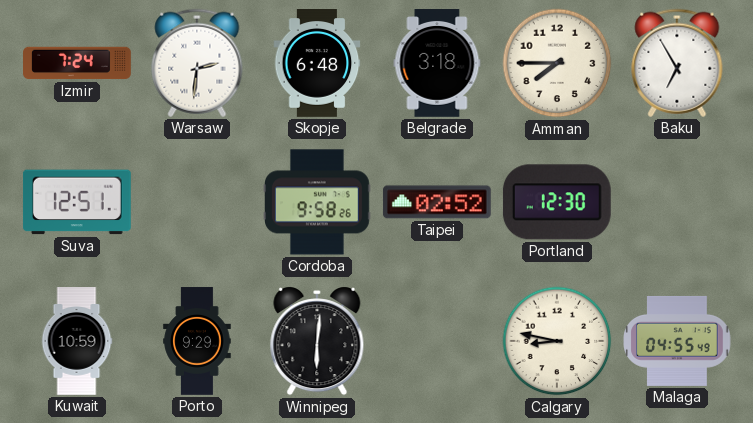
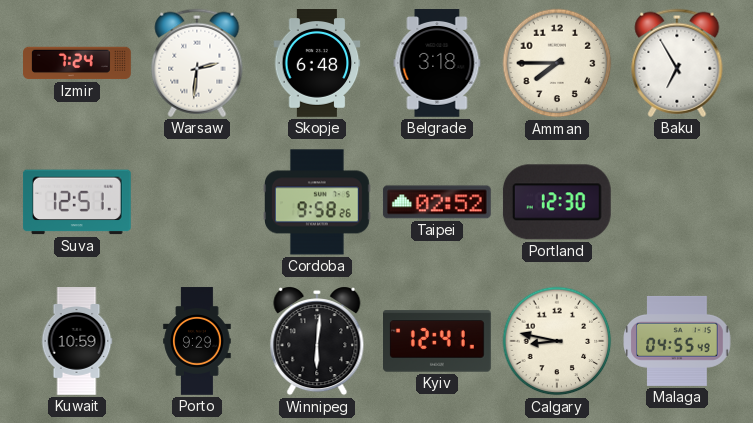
Kyiv: none -> 12:41 (438, 341)
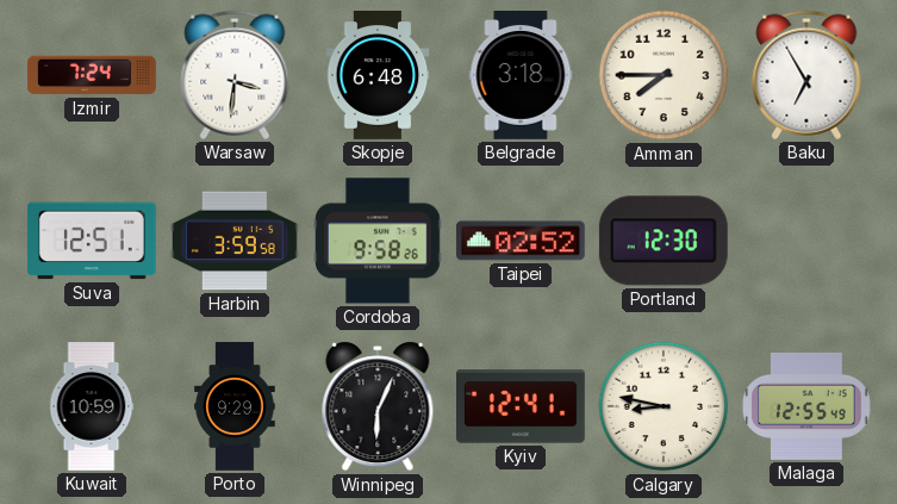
Warsaw: 2:31 -> 3:31 (235, 75)
Harbin: none -> 3:59 (236, 241)
Winnipeg: 6:01 -> 6:04 (378, 406)
Malaga: 04:55 -> 12:55 (806, 406)
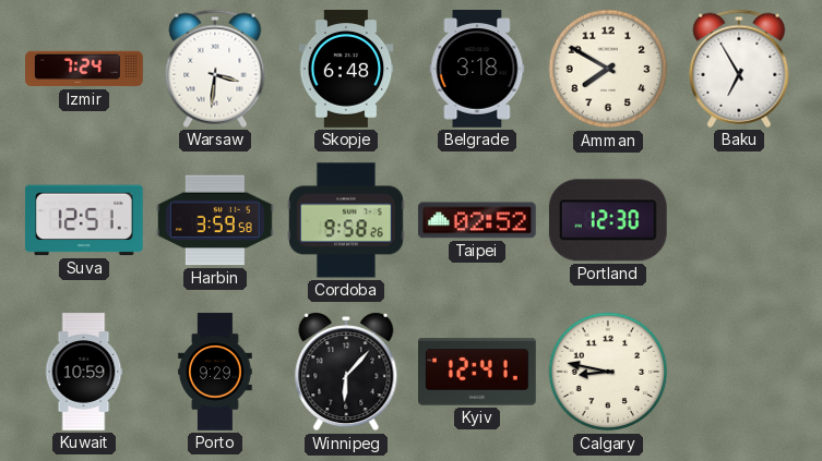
Amman: 7:45 -> 7:50 (608, 69)
Winnipeg: 6:04 -> 6:07 (346, 372)
Malaga: 12:55 -> none (806, 406)
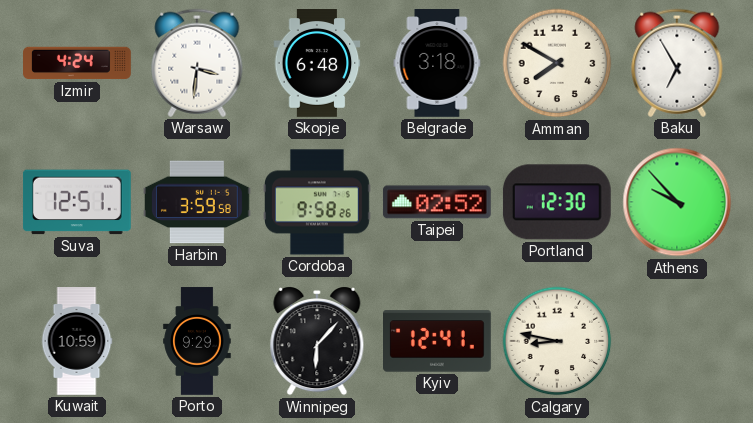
Izmir: 7:24 -> 4:24 (78, 63)
Athens: none -> 9:53 (677, 202)
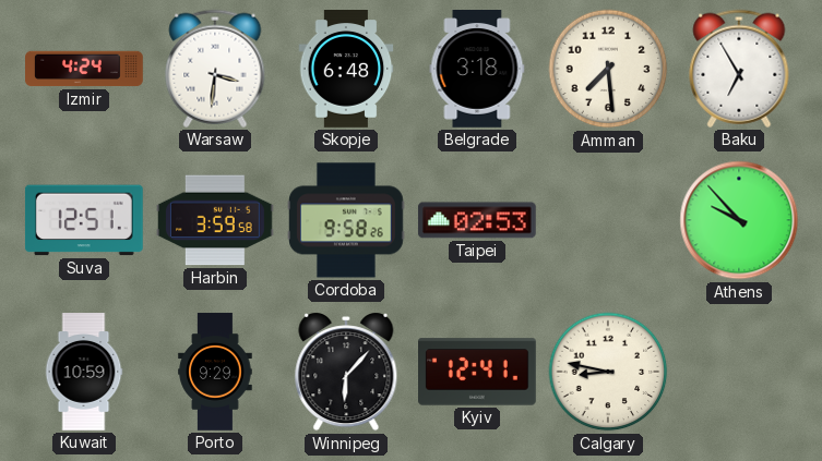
Amman: 7:50 -> 7:29 (608, 69)
Taipei: 02:52 -> 02:53 (477, 220)
Portland: 12:30 -> none (557, 202)
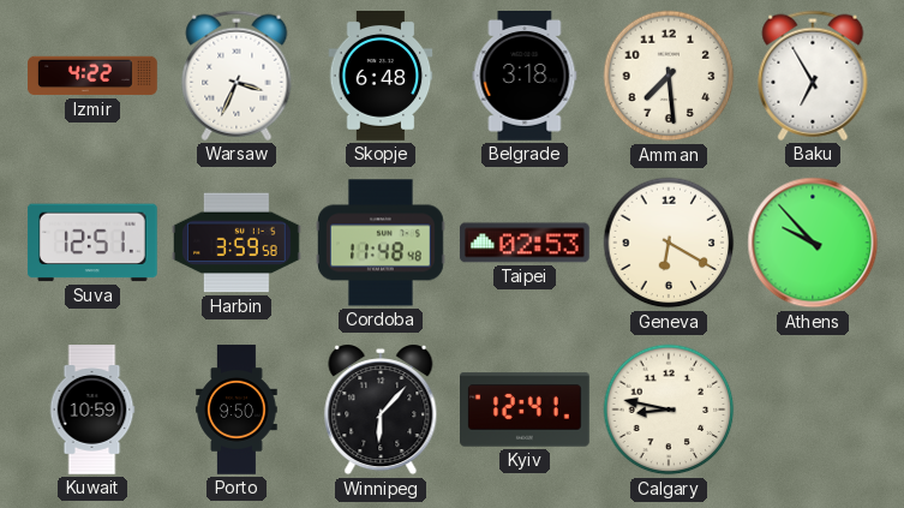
Izmir: 4:24 -> 4:22 (94, 76)
Warsaw: 3:31 -> 3:34 (237, 76)
Cordoba: 9:58 -> 11:48 (382, 243)
Geneva: none -> 6:20 (669, 243)
Porto: 9:29 -> 9:50 (237, 410)
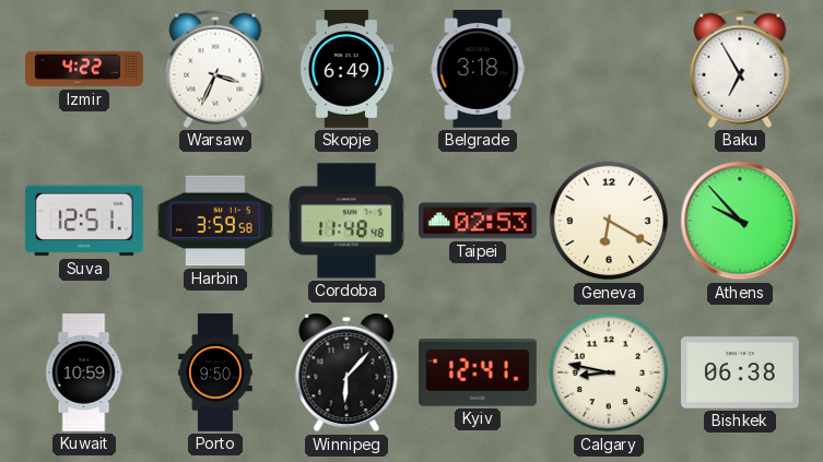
Skopje: 6:48 -> 6:49 (346, 69)
Amman: 7:29 -> none (669, 76)
Bishkek: none -> 06:38 (741, 372)
